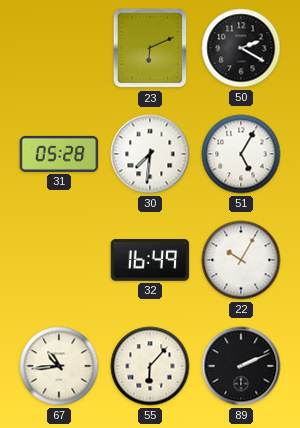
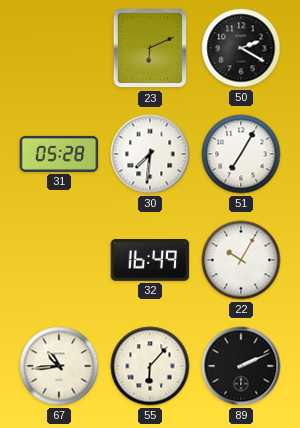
51: 5:05 -> 7:05 (241, 154)
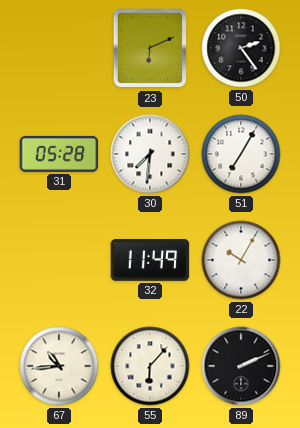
50: 2:20 -> 2:24 (241, 48)
32: 16:49 -> 11:49 (150, 261)
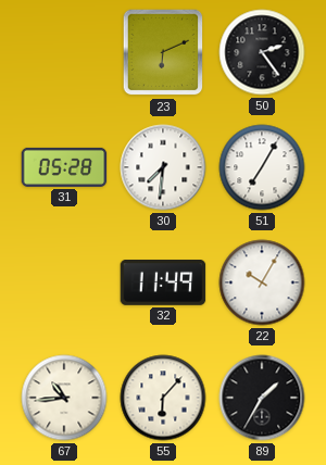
89: 2:11 -> 1:35 (262, 398)
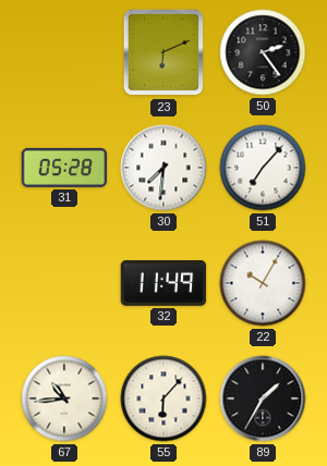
51: 7:05 -> 7:07 (263, 168)
